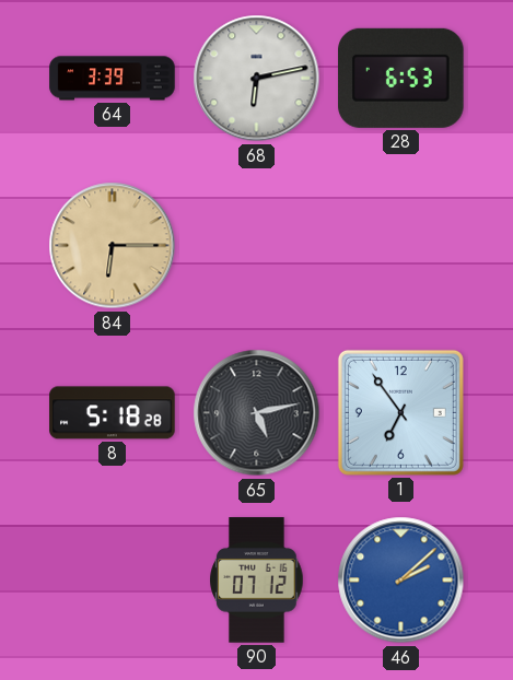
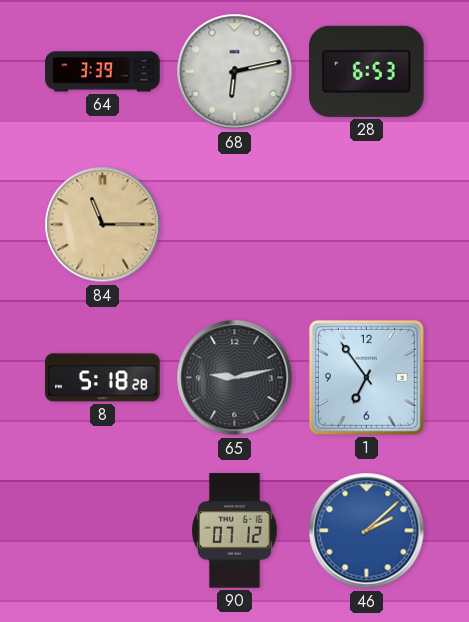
84: 6:15 -> 11:15 (103, 225)
65: 5:13 -> 9:13 (235, 378)
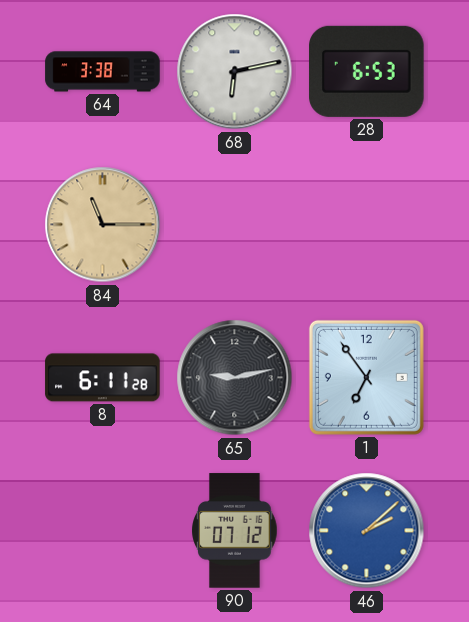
64: 3:39 -> 3:38 (103, 72)
8: 5:18 -> 6:11 (103, 378)
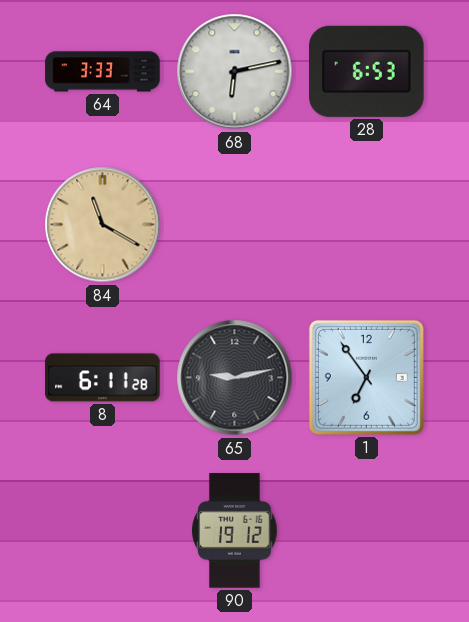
64: 3:38 -> 3:33 (103, 72)
84: 11:15 -> 11:20 (103, 225)
90: 07:12 -> 19:12 (235, 531)
46: 2:08 -> none (367, 531)
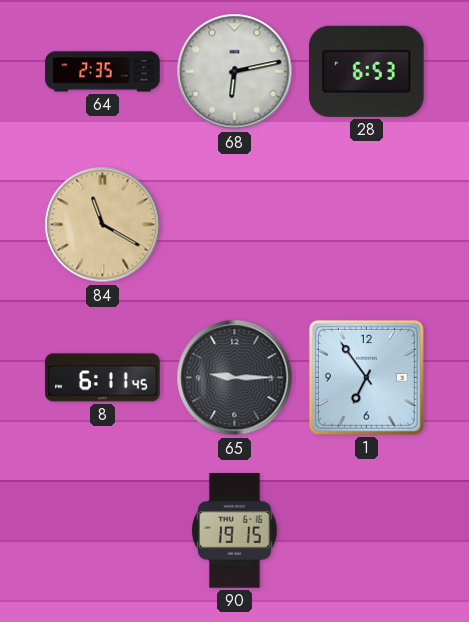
64: 3:33 -> 2:35 (103, 72)
8: 6:11:28 -> 6:11:45 (103, 378)
65: 9:13 -> 9:15 (235, 378)
90: 19:12 -> 19:15 (235, 531)
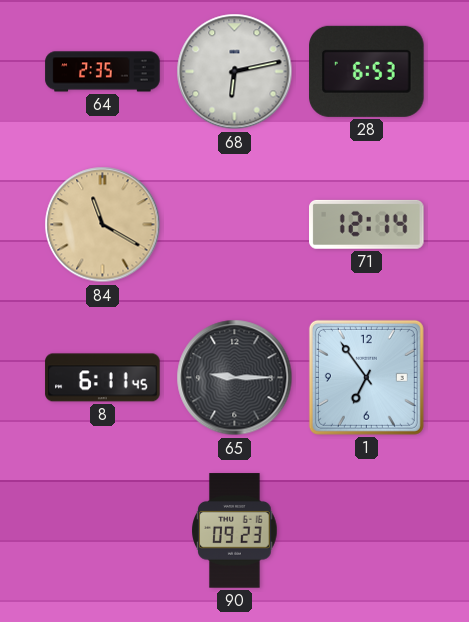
71: none -> 12:14 (367, 224)
90: 19:15 -> 09:23 (235, 531)
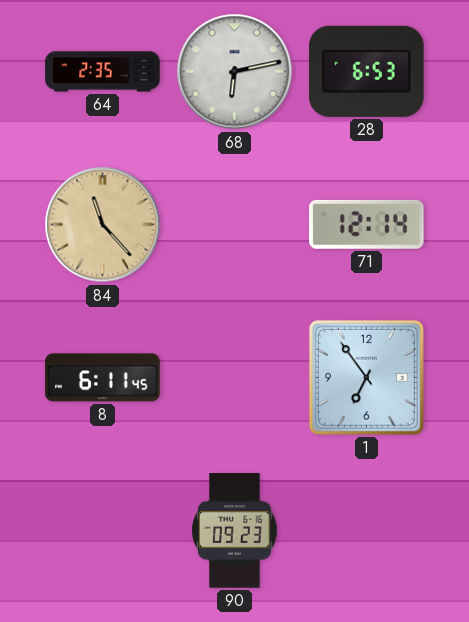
84: 11:20 -> 11:23 (103, 225)
65: 9:15 -> none (235, 378)
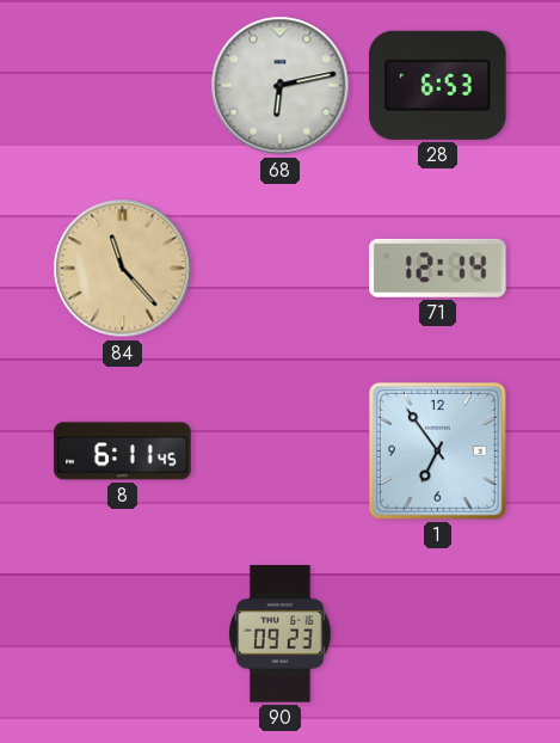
64: 2:35 -> none (103, 72)
